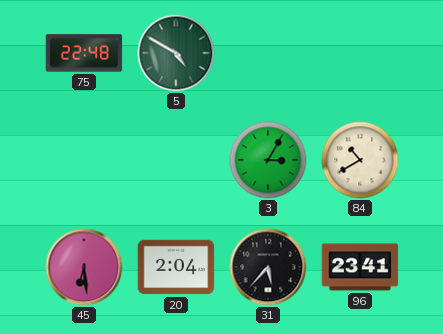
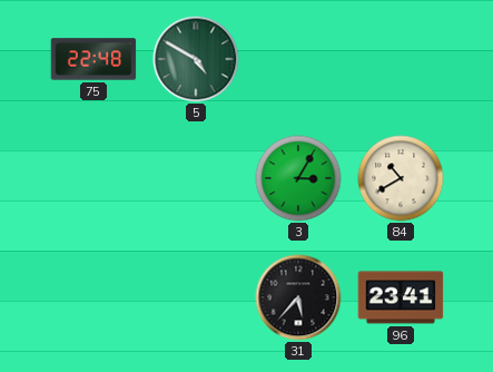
45: 6:29 -> none (84, 267)
20: 2:04 -> none (176, 267)
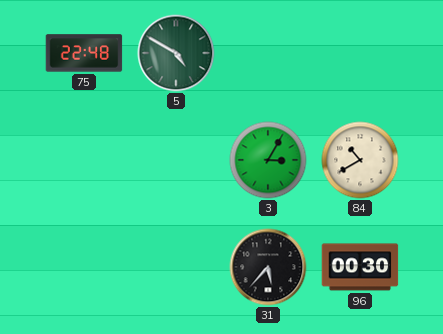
96: 23:41 -> 00:30 (360, 267)
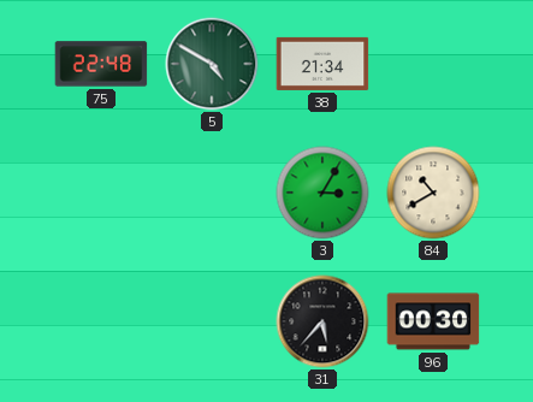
38: none -> 21:34 (322, 64)
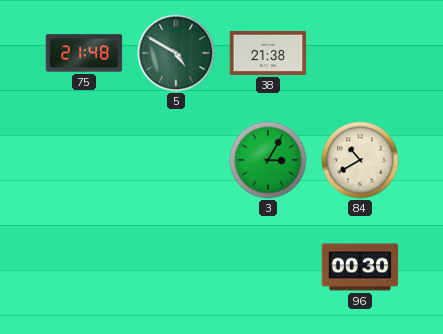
75: 22:48 -> 21:48 (84, 53)
38: 21:34 -> 21:38 (268, 53)
31: 5:37 -> none (322, 321)
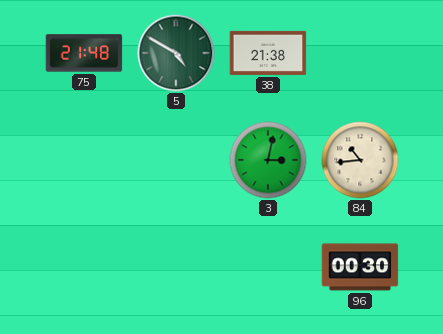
3: 3:05 -> 3:02 (268, 160)
84: 10:40 -> 10:44 (360, 160)
